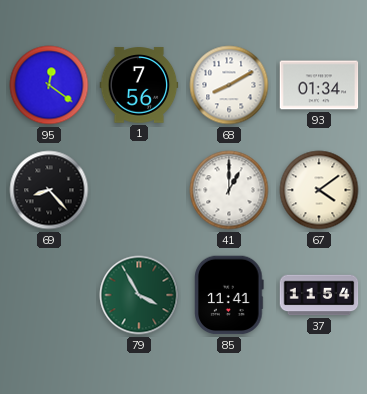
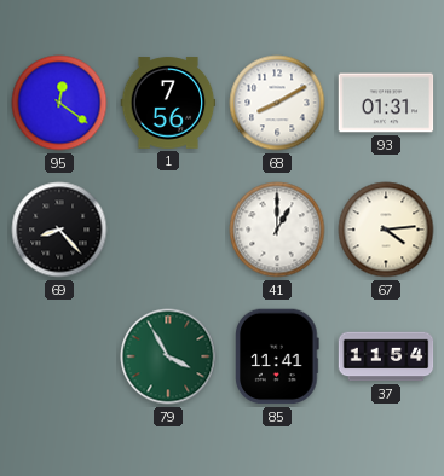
93: 01:34 -> 01:31 (386, 103)
67: 4:09 -> 4:14 (386, 230)
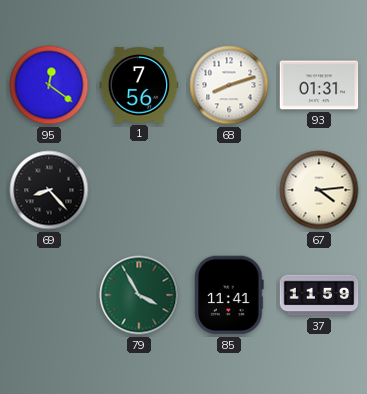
68: 8:10 -> 8:12 (229, 85)
41: 1:00 -> none (277, 230)
37: 11:54 -> 11:59 (319, 295)
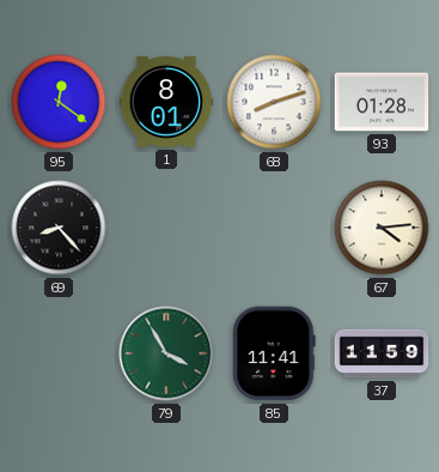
1: 7:56 -> 8:01 (166, 102)
93: 01:31 -> 01:28 (382, 102)
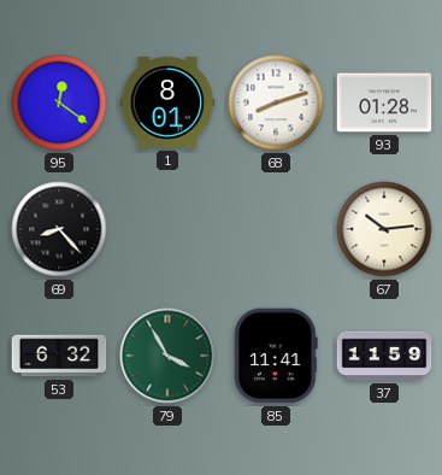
67: 4:14 -> 10:14 (384, 229)
53: none -> 6:32 (59, 356)
